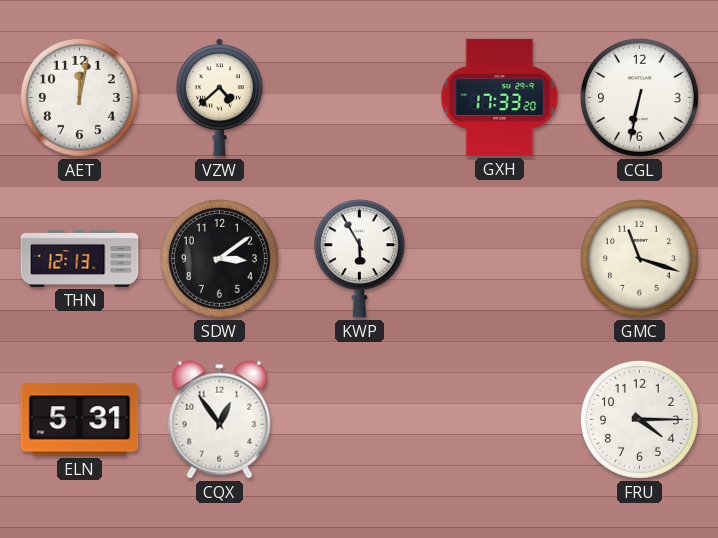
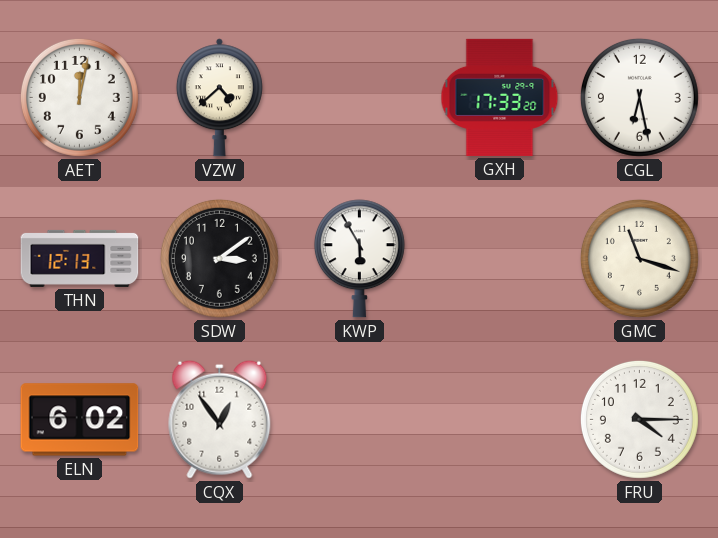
CGL: 6:32 -> 6:28 (639, 97)
ELN: 5:31 -> 6:02 (80, 420)
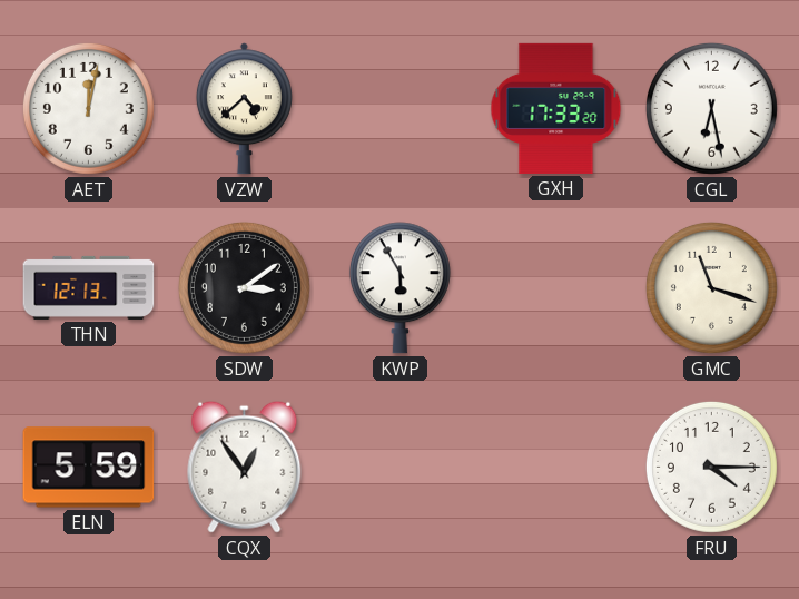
ELN: 6:02 -> 5:59 (89, 468)
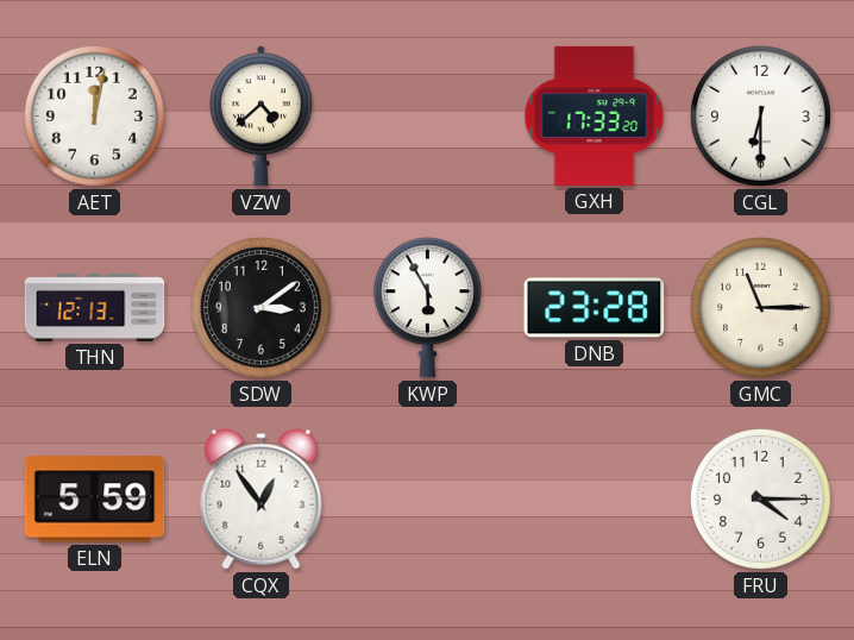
CGL: 6:28 -> 6:30 (760, 115)
DNB: none -> 23:28 (595, 308)
GMC: 11:18 -> 11:15 (760, 307)
